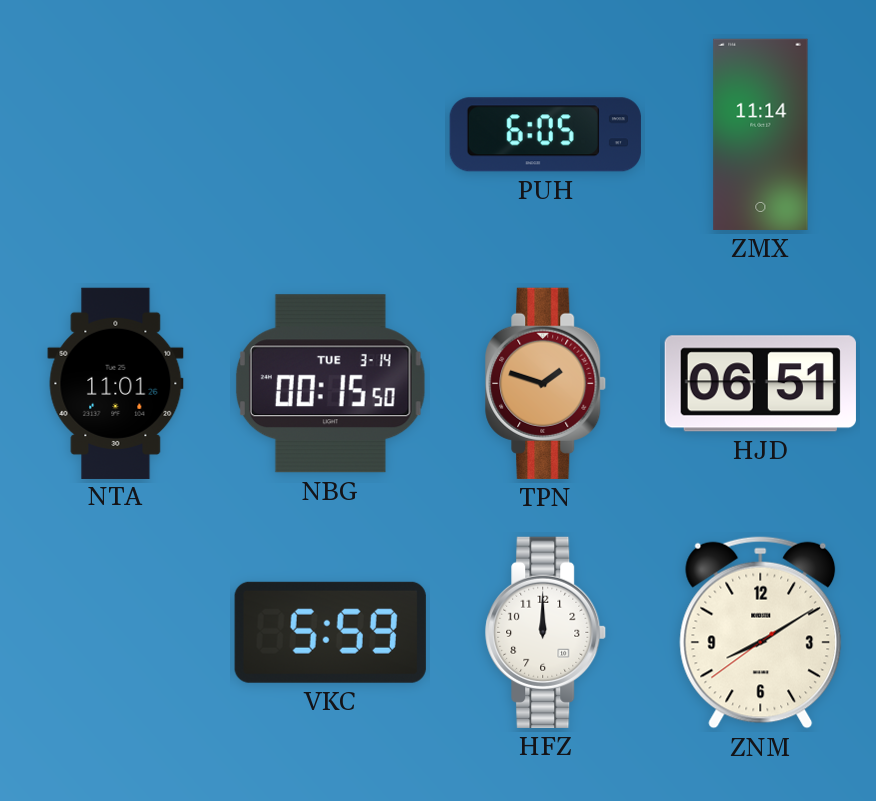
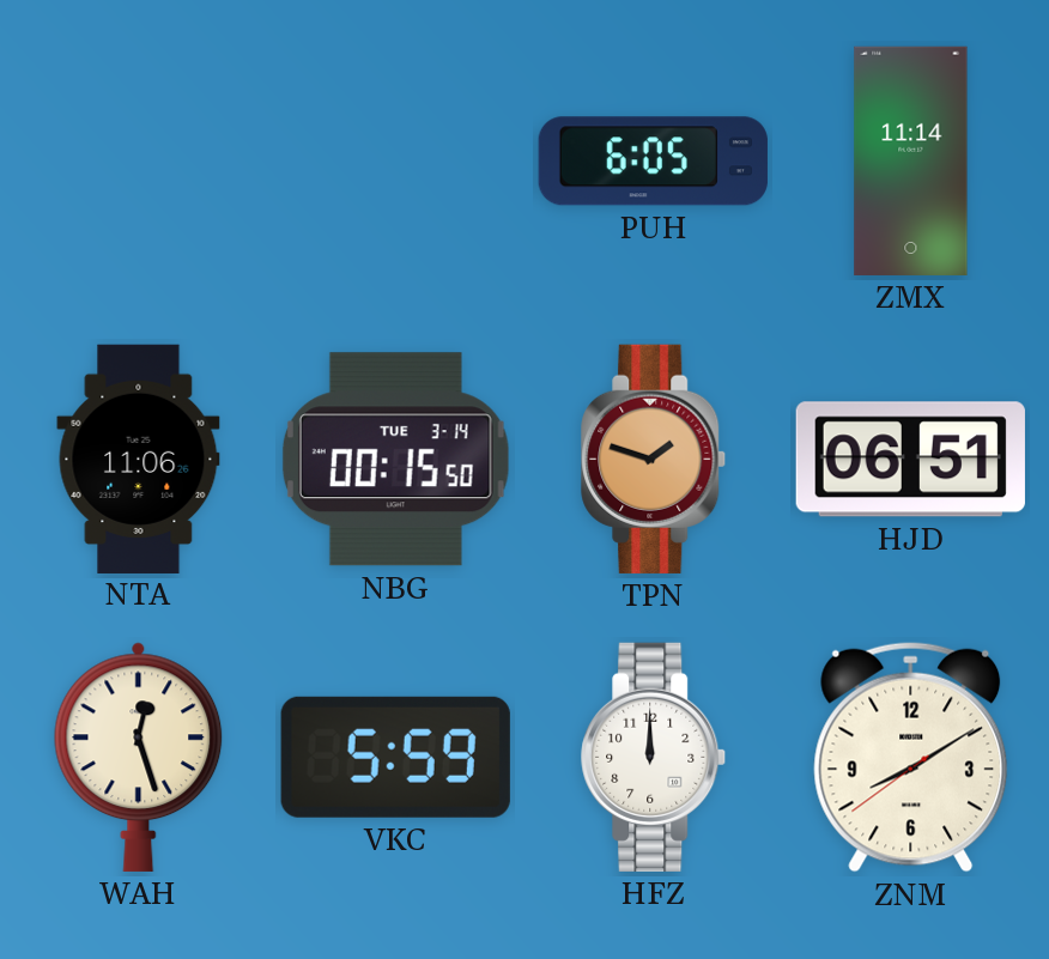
NTA: 11:01 -> 11:06 (139, 459)
WAH: none -> 12:27 (139, 757)
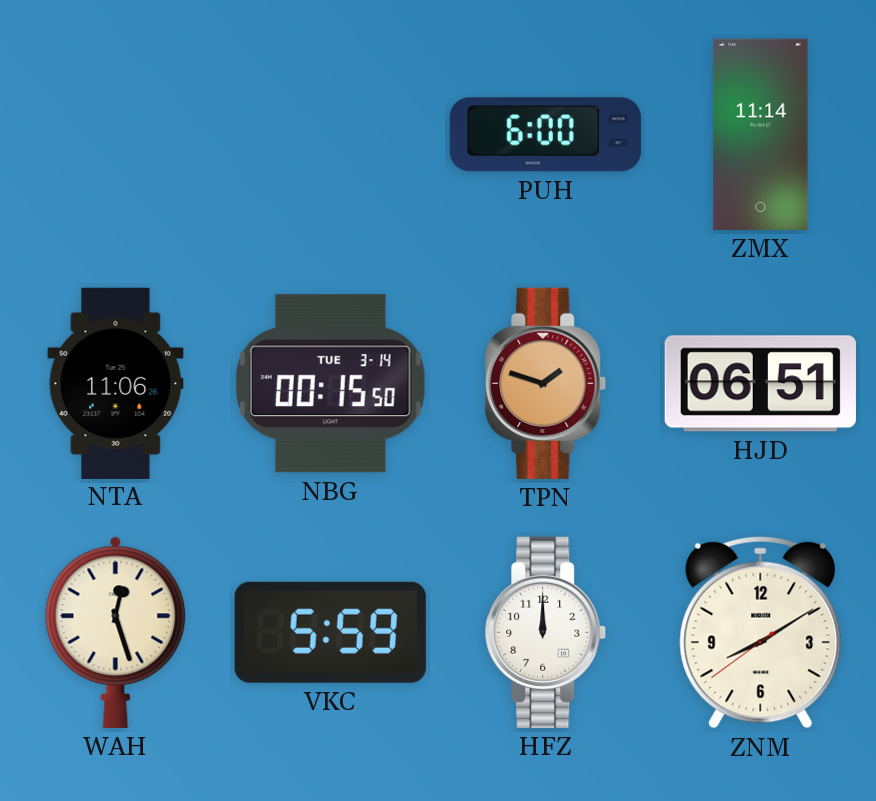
PUH: 6:05 -> 6:00 (545, 135)
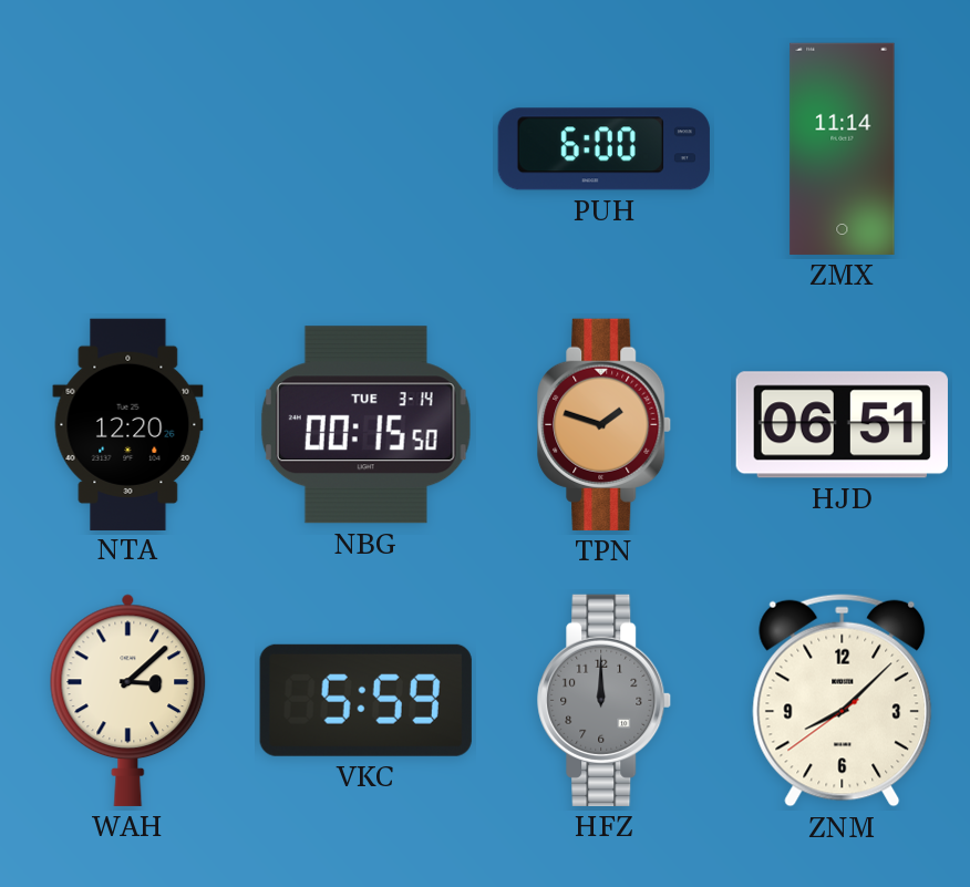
NTA: 11:06 -> 12:20 (128, 424)
WAH: 12:27 -> 3:08 (128, 700)
HFZ dial: white -> grey (605, 700)
ZNM: 8:09 -> 8:07 (843, 700)
